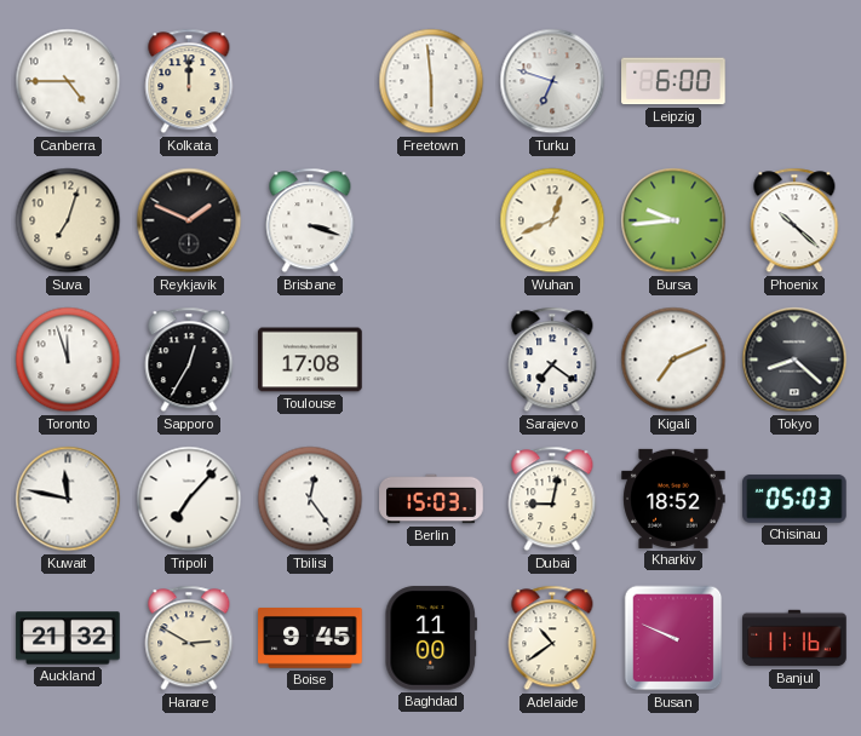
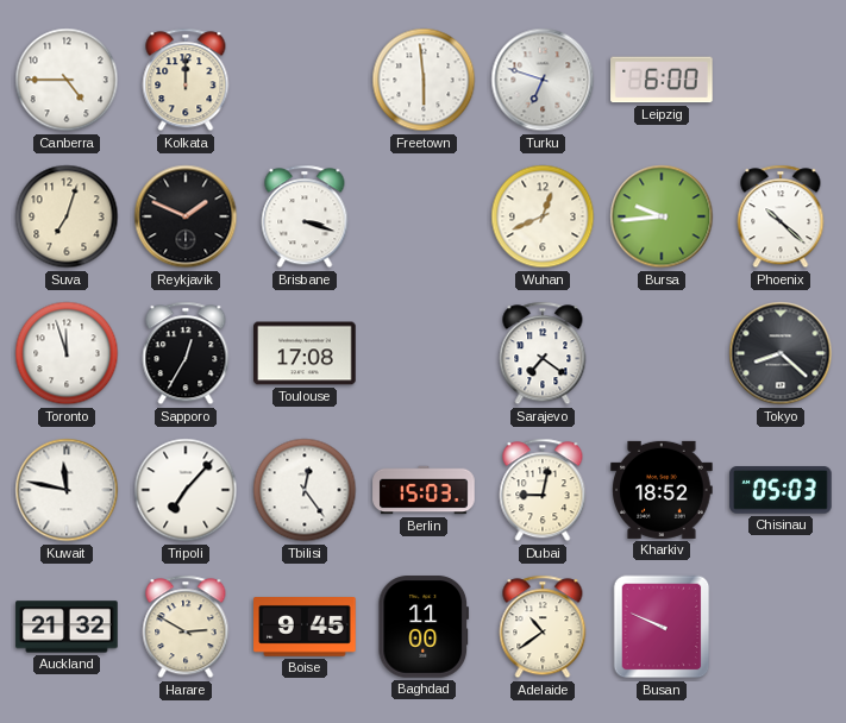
Kigali: 7:11 -> none (673, 360)
Banjul: 11:16 -> none (794, 638)
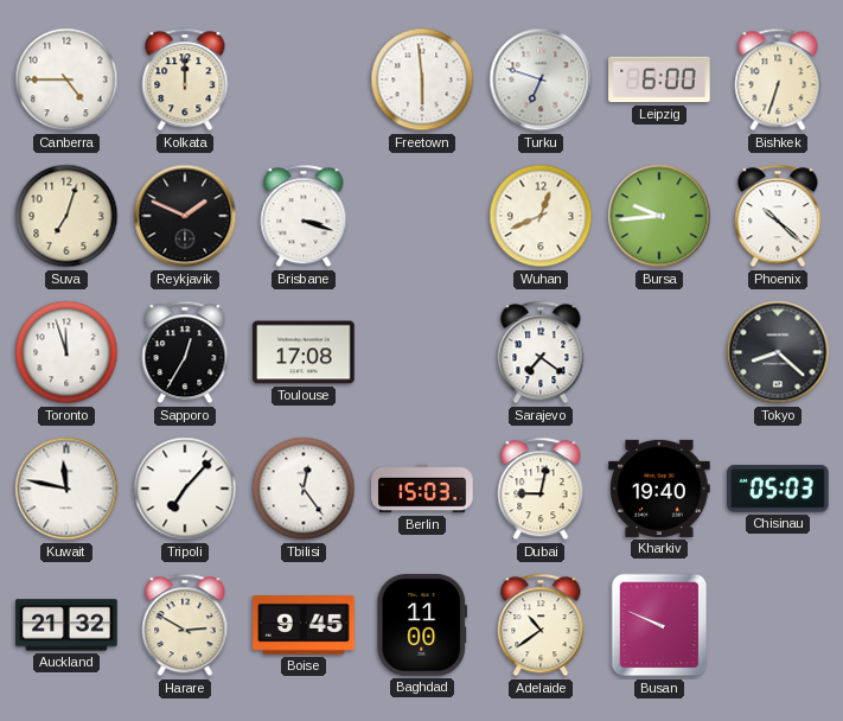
Bishkek: none -> 6:33 (778, 79)
Kharkiv: 18:52 -> 19:40 (659, 489)
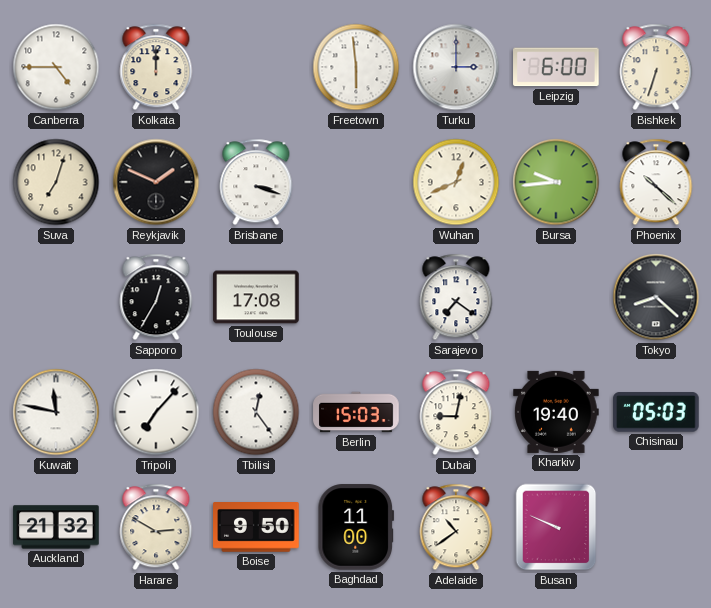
Turku: 6:48 -> 3:00 (456, 67)
Toronto: 11:57 -> none (66, 352)
Boise: 9:45 -> 9:50 (256, 528)
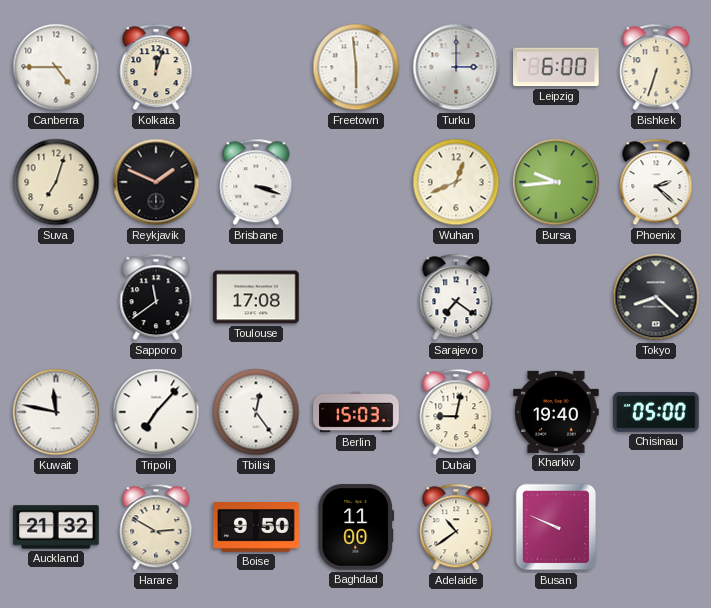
Kolkata: 12:00 -> 12:03 (156, 67)
Phoenix: 10:22 -> 2:22 (656, 182)
Sapporo: 12:35 -> 11:39 (156, 297)
Chisinau: 05:03 -> 05:00 (656, 412)
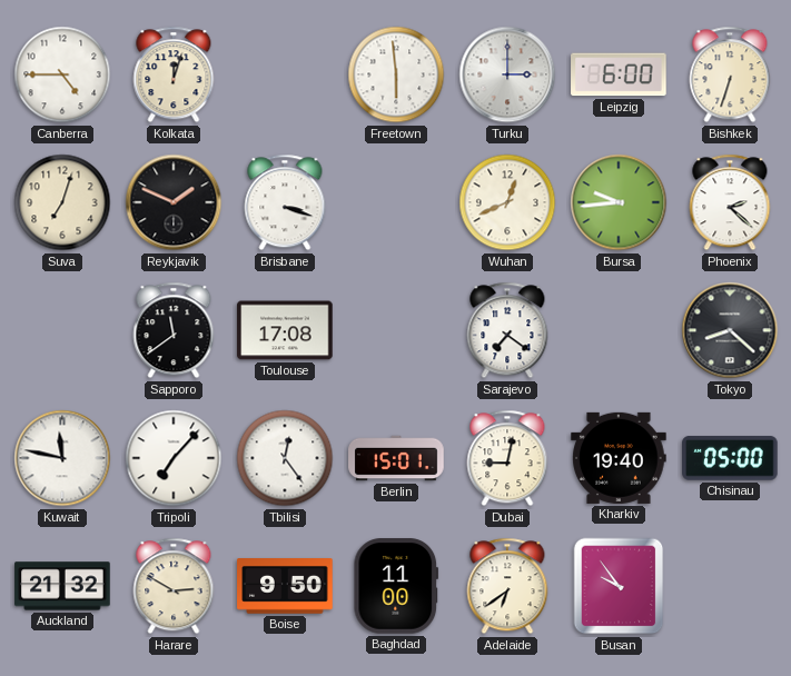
Berlin: 15:03 -> 15:01 (396, 458)
Adelaide: 10:39 -> 6:39 (507, 586)
Busan: 9:49 -> 9:54 (619, 586)
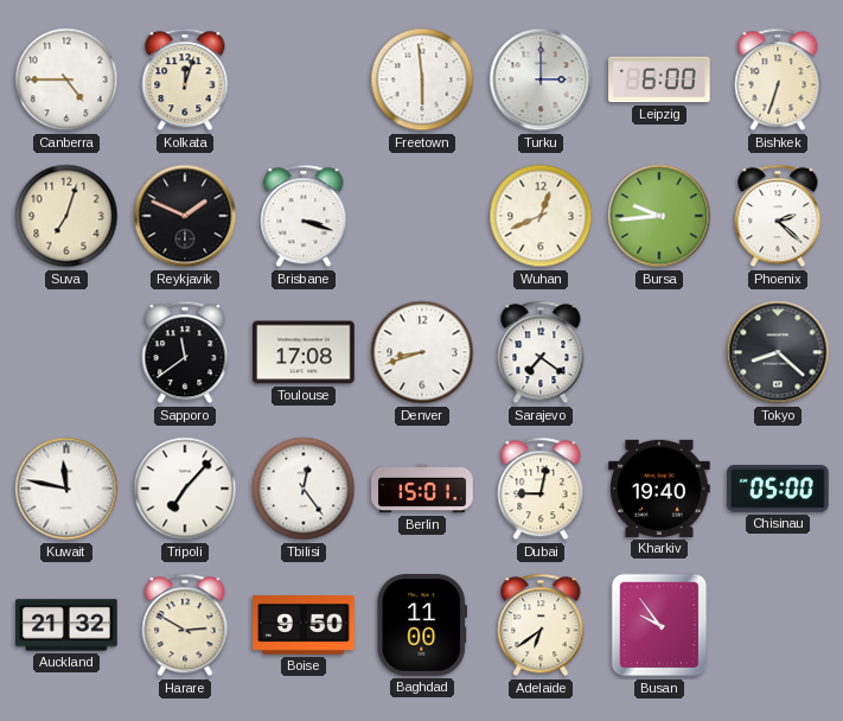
Denver: none -> 8:42 (422, 352)
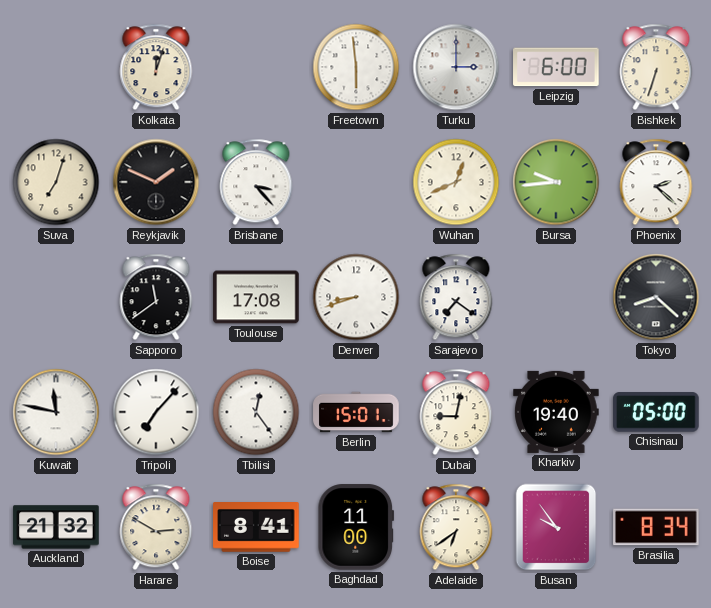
Canberra: 4:45 -> none (66, 79)
Brisbane: 3:18 -> 3:23 (256, 182)
Boise: 9:50 -> 8:41 (256, 528)
Brasilia: none -> 8:34 (656, 527)
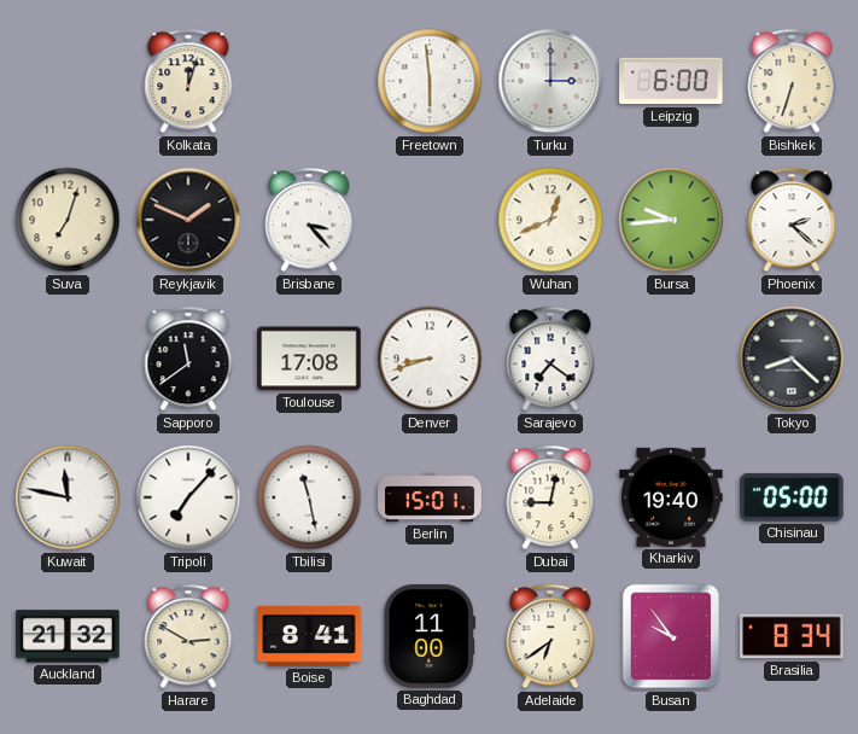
Tbilisi: 12:24 -> 11:28 (309, 497)
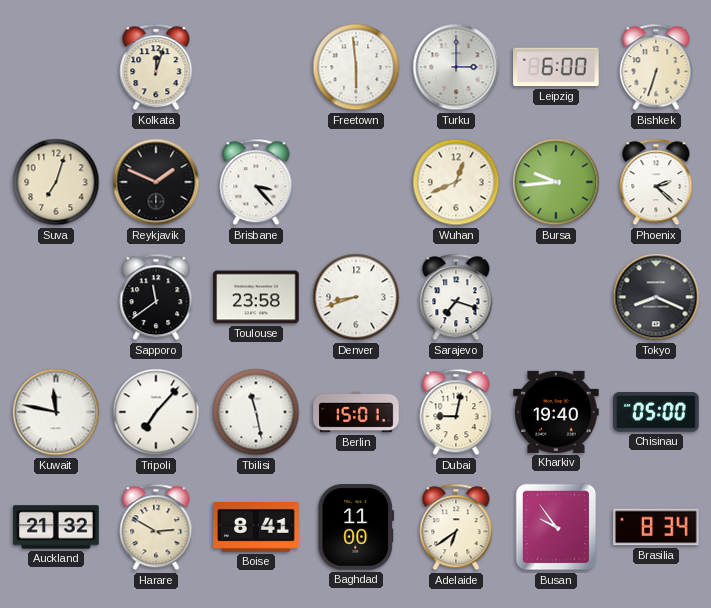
Toulouse: 17:08 -> 23:58 (256, 297)
Sarajevo: 7:21 -> 7:18 (456, 297)
Tokyo: 8:22 -> 8:19 (656, 297)
